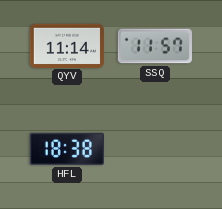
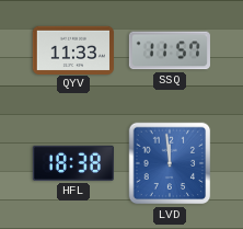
QYV: 11:14 -> 11:33 (73, 49)
LVD: none -> 11:59 (170, 163)
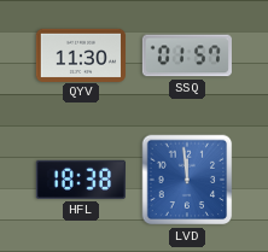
QYV: 11:33 -> 11:30 (81, 54)
SSQ: 11:57 -> 01:57 (187, 55)
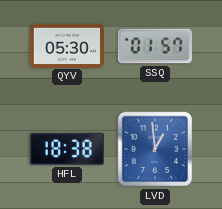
QYV: 11:30 -> 05:30 (67, 45)
LVD: 11:59 -> 12:59 (155, 149)
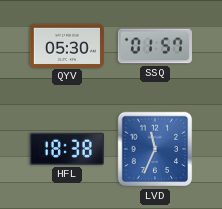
LVD: 12:59 -> 11:34 (155, 149)
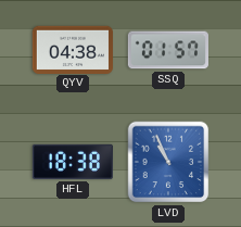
QYV: 05:30 -> 04:38 (73, 49)
LVD: 11:34 -> 10:56 (168, 162)
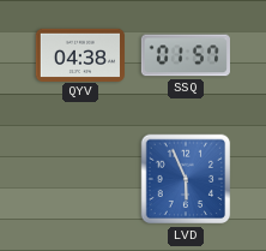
HFL: 18:38 -> none (73, 162)
LVD: 10:56 -> 5:56 (186, 179)
